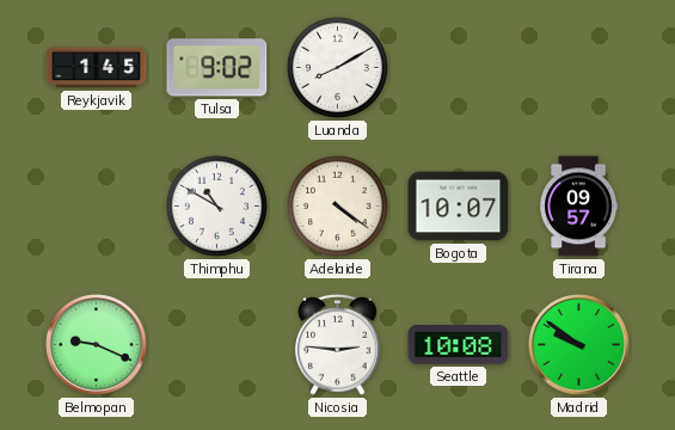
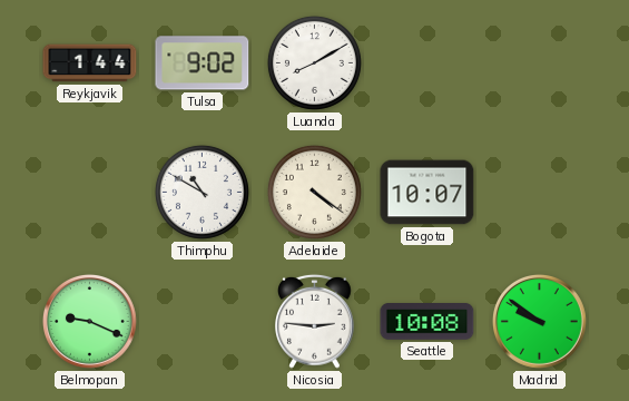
Reykjavik: 1:45 -> 1:44 (90, 63)
Tirana: 09:57 -> none (579, 207)
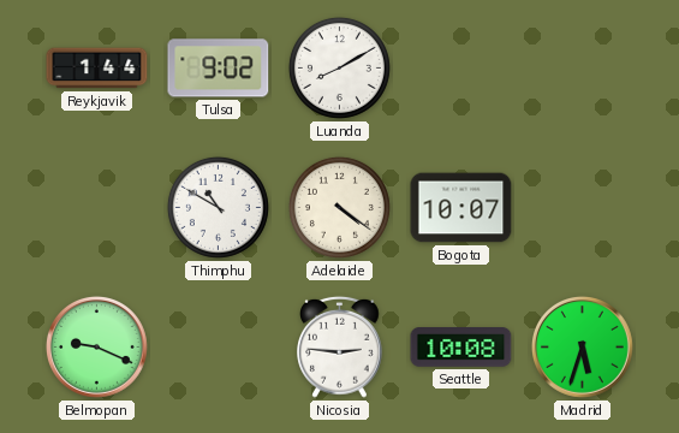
Madrid: 9:51 -> 5:33 (582, 346)
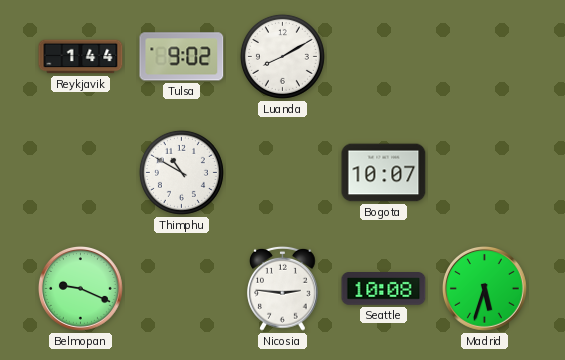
Adelaide: 4:21 -> none (339, 207)
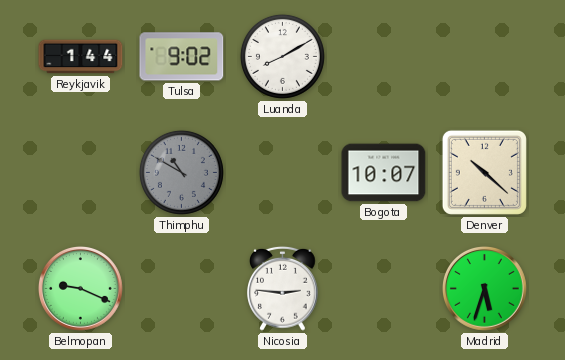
Thimphu dial: white -> grey (181, 172)
Denver: none -> 10:22 (484, 172)
Seattle: 10:08 -> none (384, 289)
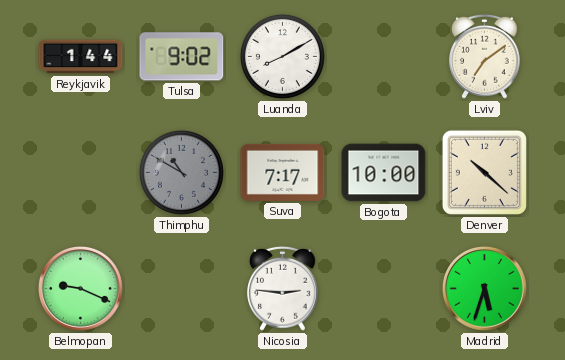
Lviv: none -> 7:09 (485, 56)
Suva: none -> 7:17 (283, 172)
Bogota: 10:07 -> 10:00 (384, 173)
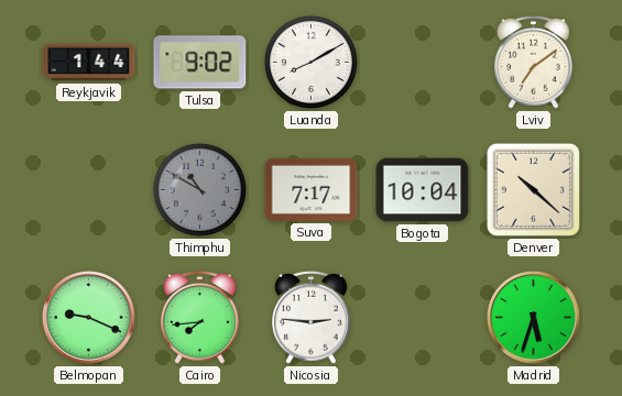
Bogota: 10:00 -> 10:04 (423, 190)
Cairo: none -> 7:44 (200, 317)
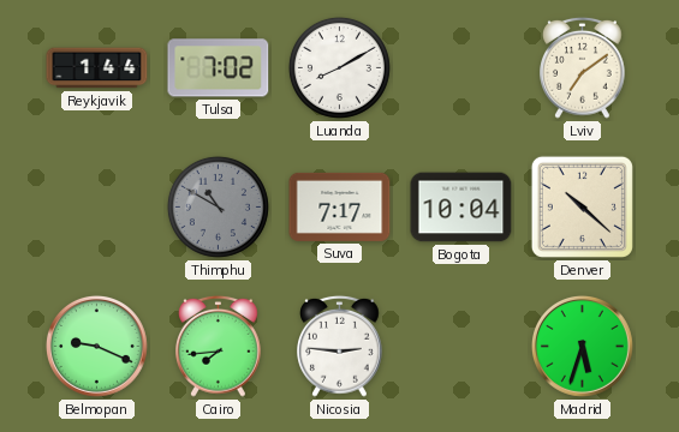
Tulsa: 9:02 -> 7:02 (219, 68)
